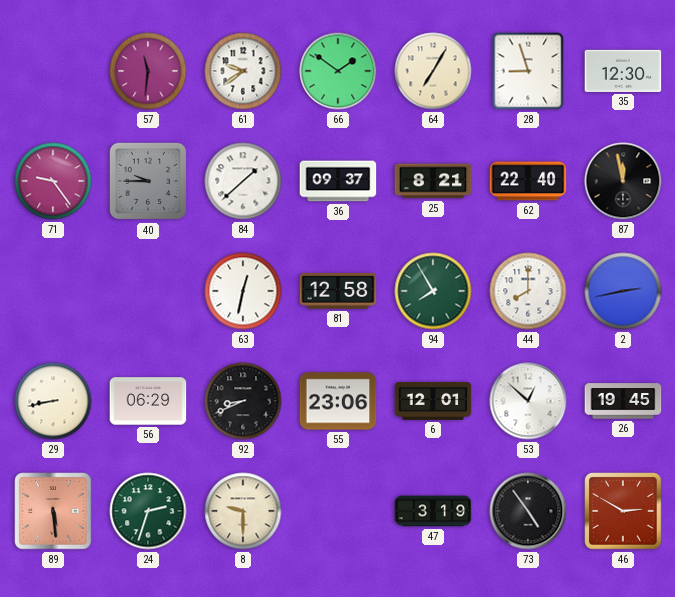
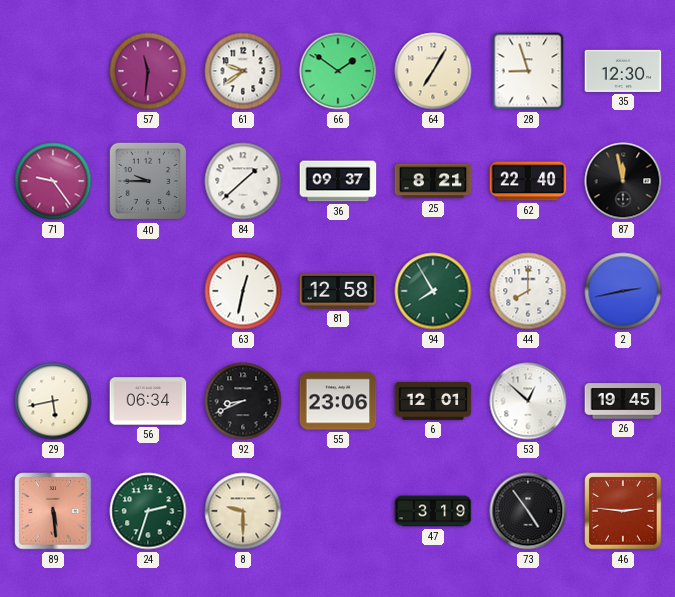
29: 8:43 -> 5:43 (53, 401)
56: 06:29 -> 06:34 (148, 401)
46: 2:50 -> 2:46 (623, 511)
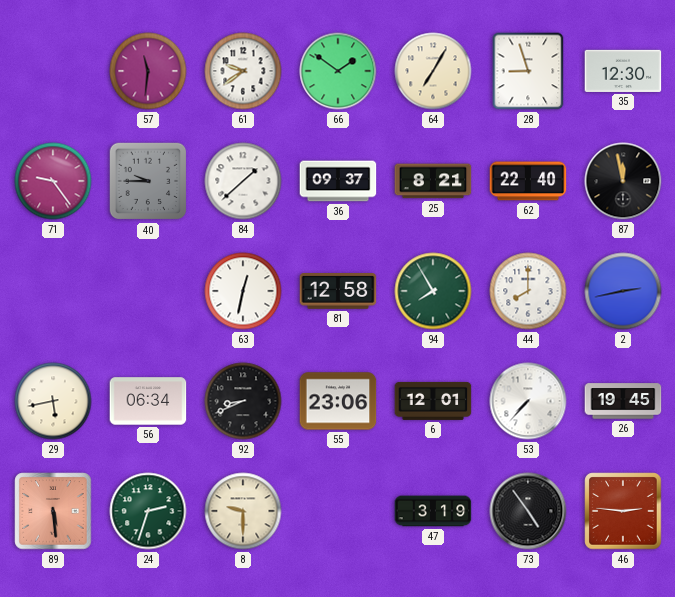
53: 12:52 -> 7:37 (528, 401)
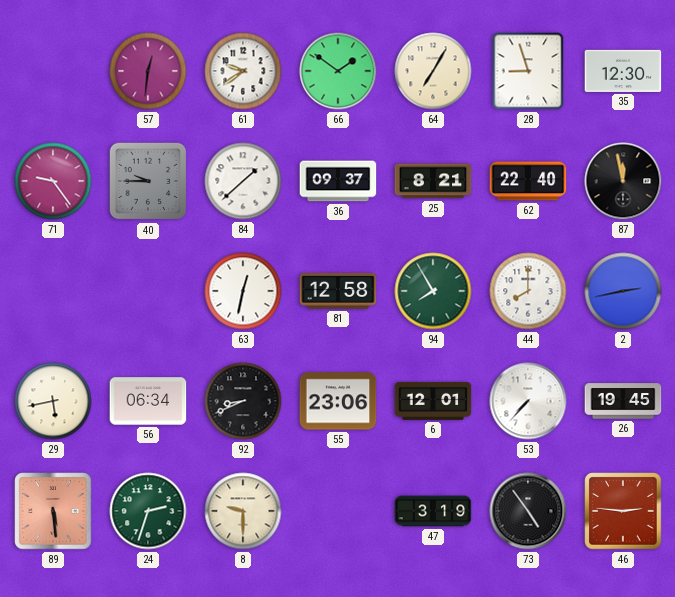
57: 11:31 -> 12:31 (148, 71)
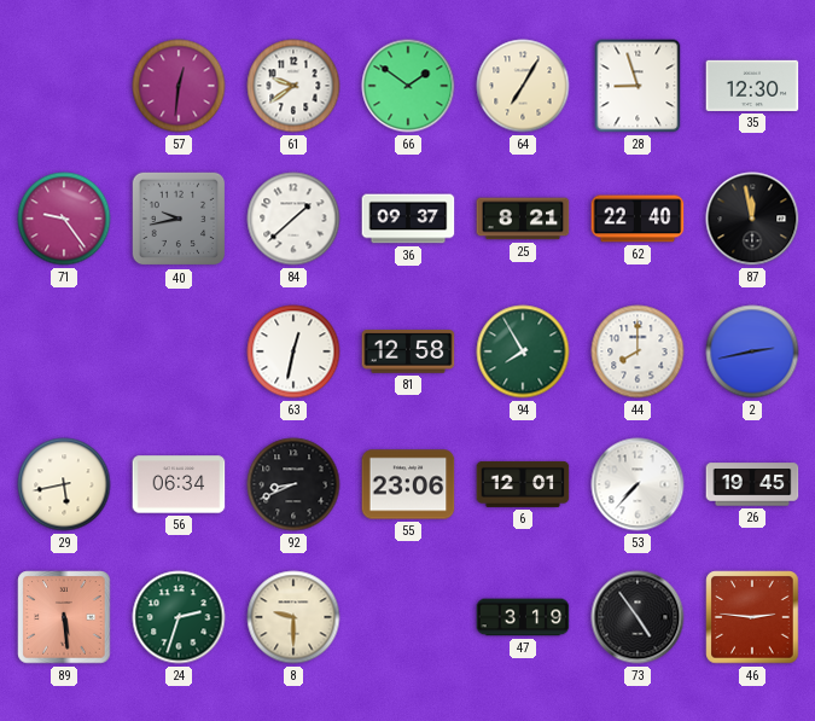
40: 9:45 -> 9:43 (179, 219)
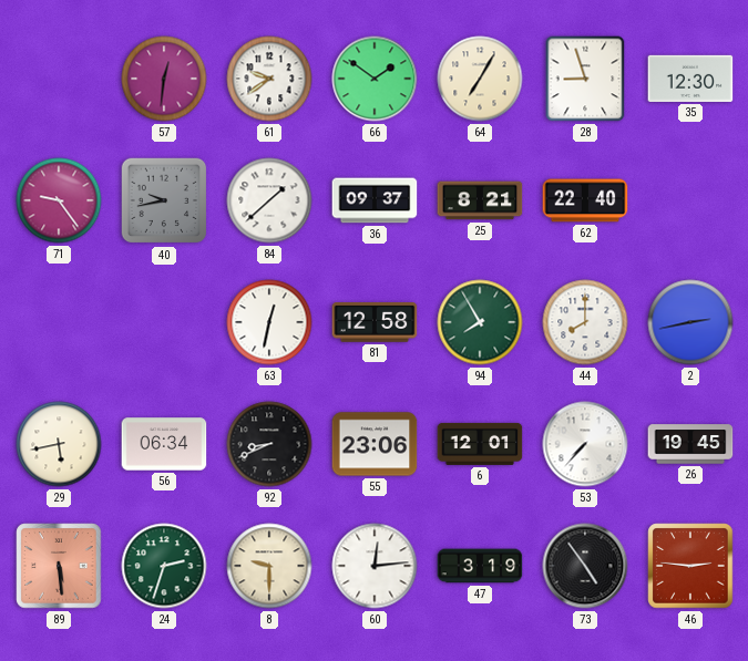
87: 11:58 -> none (752, 219)
60: none -> 12:14 (375, 566)
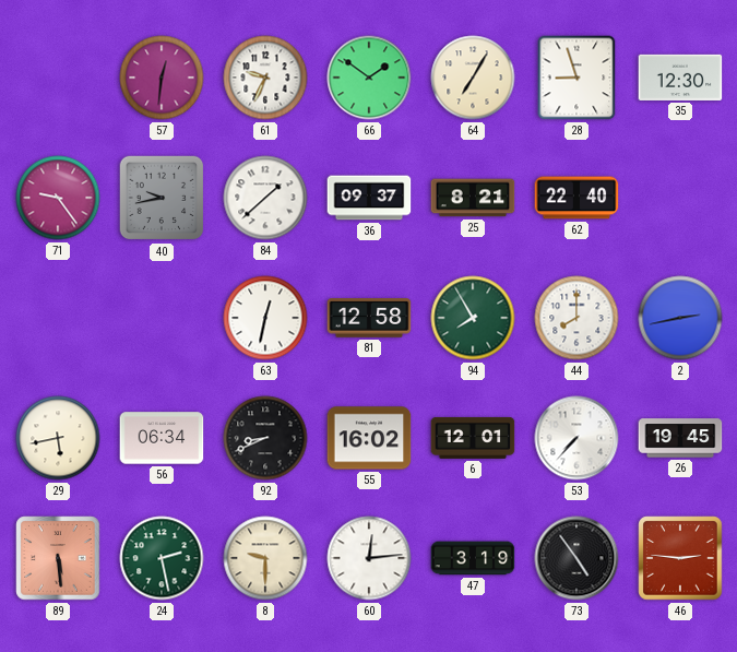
61: 9:39 -> 9:34 (265, 78)
55: 23:06 -> 16:02 (369, 438)
24: 2:33 -> 2:28 (162, 558)
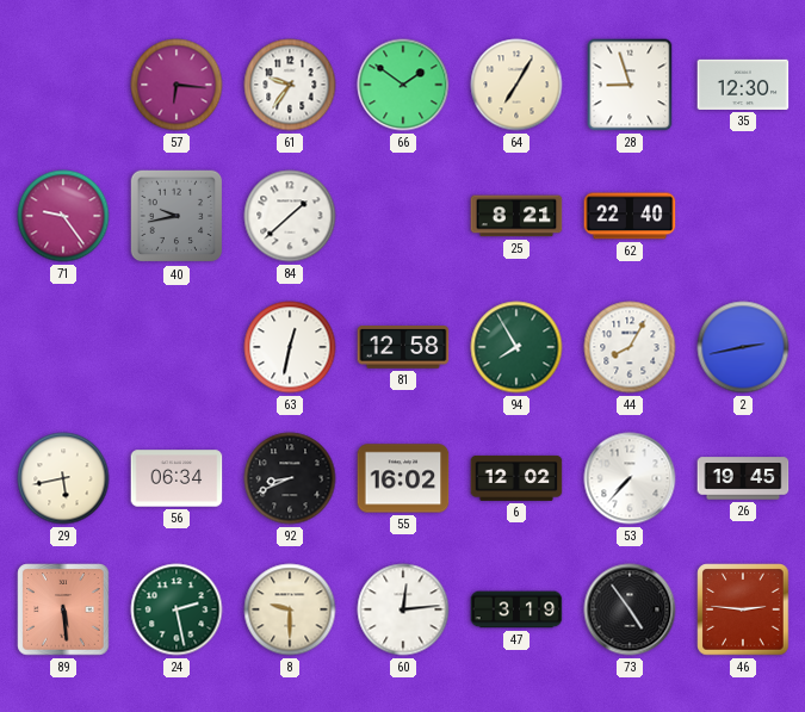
57: 12:31 -> 6:16 (177, 85)
61: 9:34 -> 9:36 (290, 85)
36: 09:37 -> none (369, 198)
44: 8:00 -> 8:05 (630, 347)
6: 12:01 -> 12:02 (516, 478)
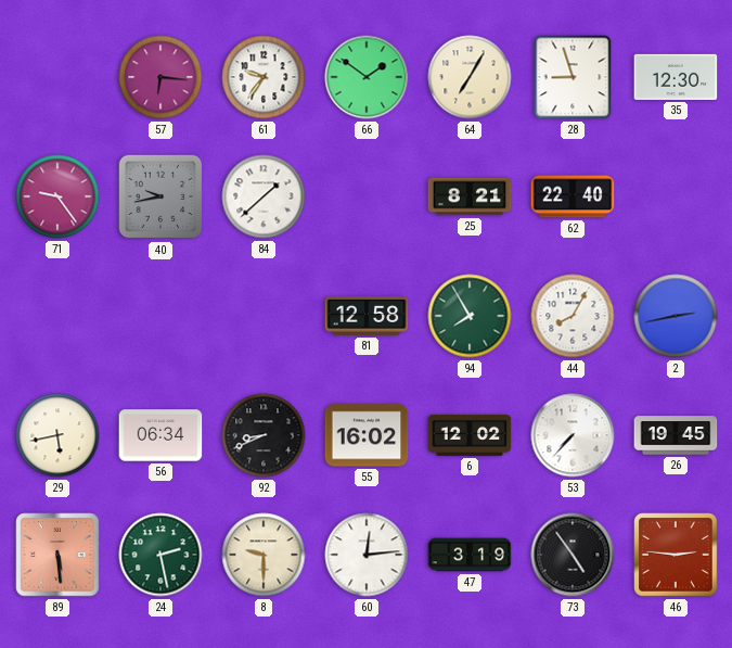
63: 12:32 -> none (290, 347)
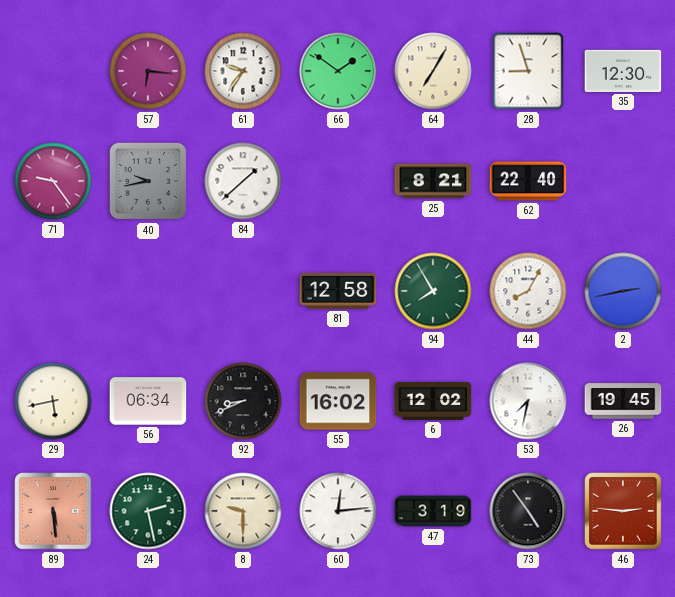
53: 7:37 -> 7:32 (528, 401)
